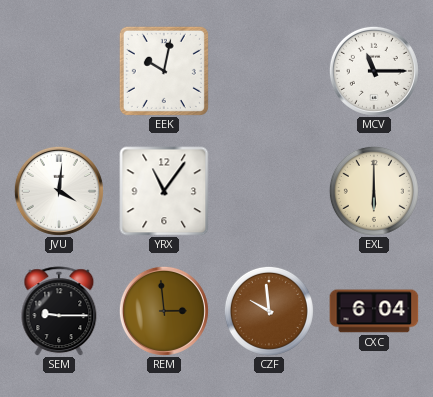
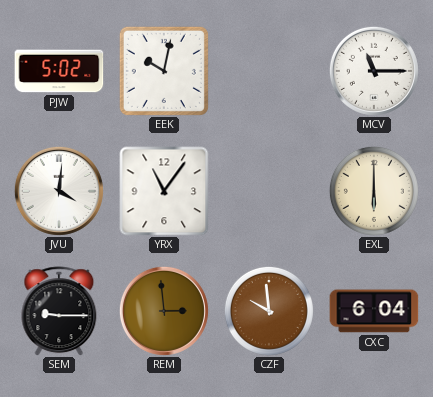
PJW: none -> 5:02 (59, 71)
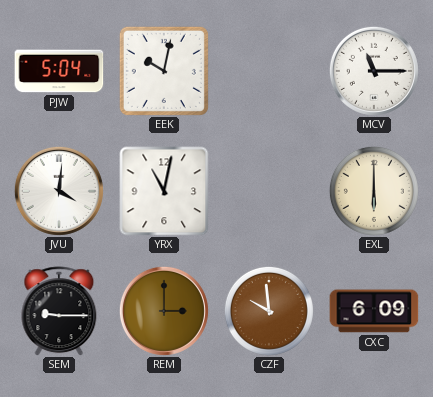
PJW: 5:02 -> 5:04 (59, 71)
YRX: 11:06 -> 11:02 (164, 191)
REM: 2:59 -> 3:00 (164, 311)
CXC: 6:04 -> 6:09 (374, 311)
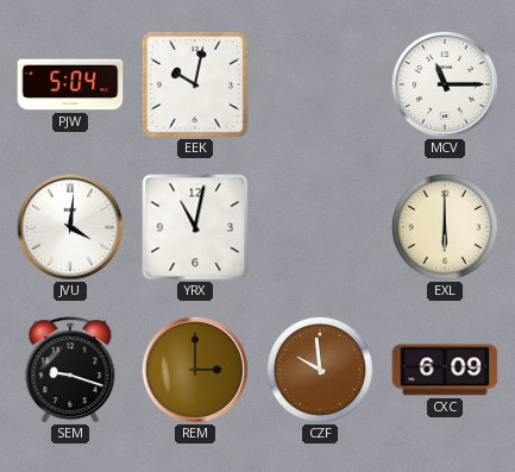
SEM: 9:15 -> 9:18 (70, 370)
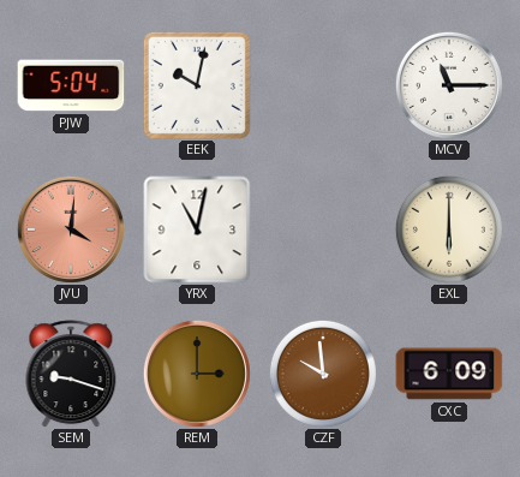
JVU dial: white -> salmon (71, 229)
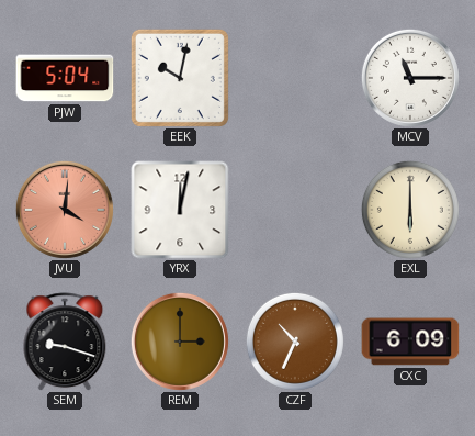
YRX: 11:02 -> 12:02 (180, 210)
CZF: 9:59 -> 10:34 (295, 342)
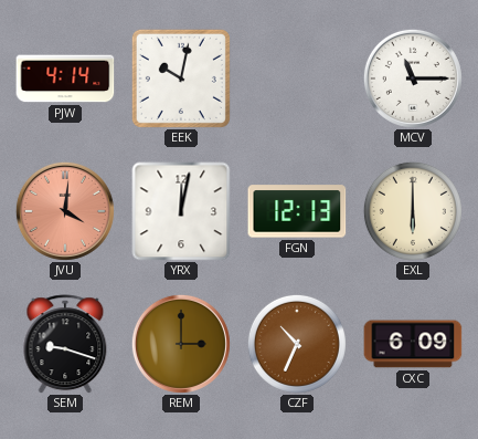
PJW: 5:04 -> 4:14 (65, 79)
FGN: none -> 12:13 (297, 211)
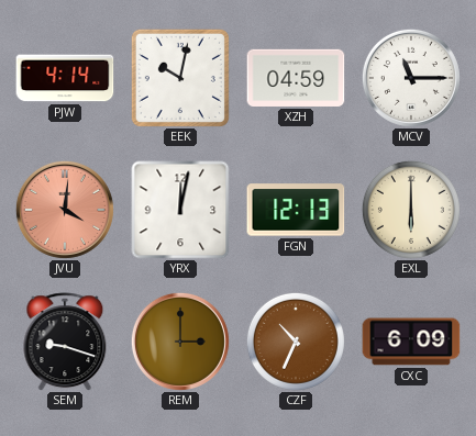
XZH: none -> 04:59 (296, 78)
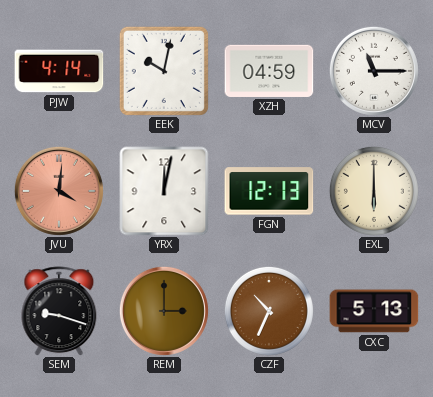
CXC: 6:09 -> 5:13 (374, 311)
